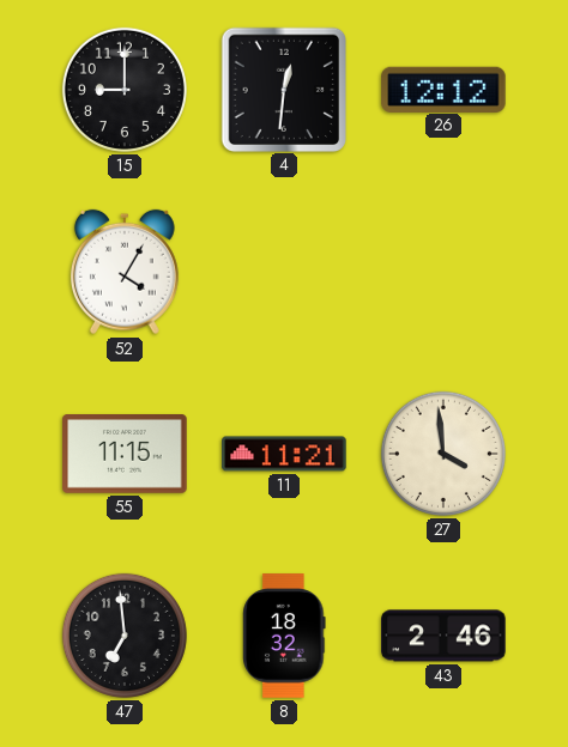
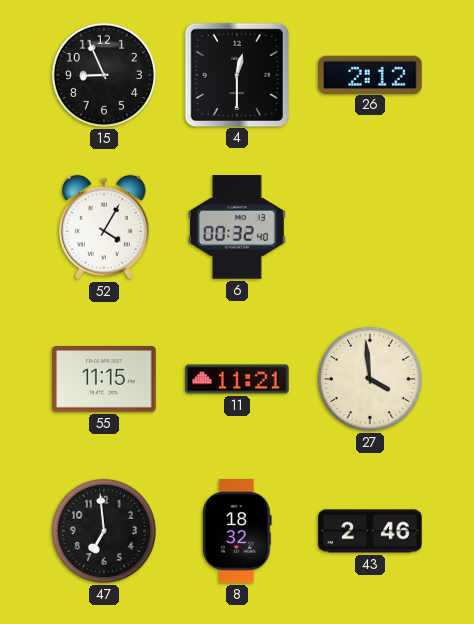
15: 9:00 -> 8:56 (104, 75)
4: 12:31 -> 12:30 (236, 74)
26: 12:12 -> 2:12 (370, 74)
6: none -> 00:32 (238, 227)
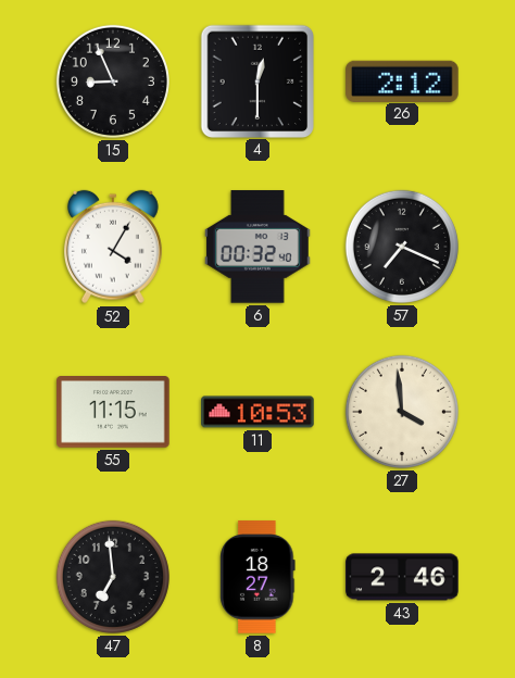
57: none -> 7:19 (402, 247)
11: 11:21 -> 10:53 (257, 412)
8: 18:32 -> 18:27 (257, 577)
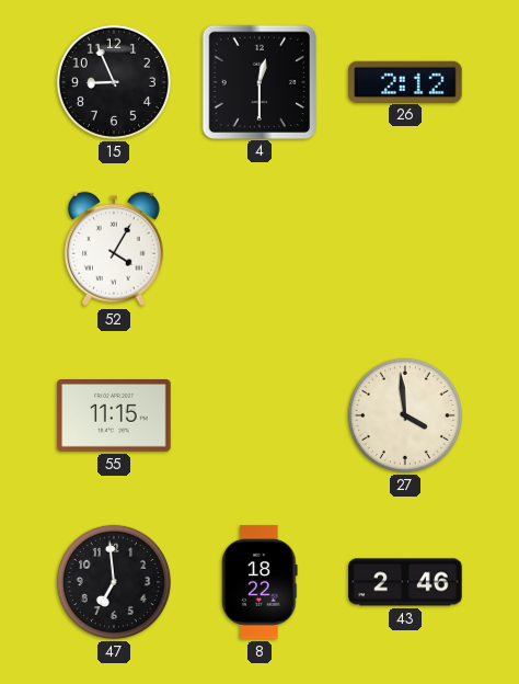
6: 00:32 -> none (259, 247)
57: 7:19 -> none (402, 247)
11: 10:53 -> none (257, 412)
8: 18:27 -> 18:22 (259, 582)
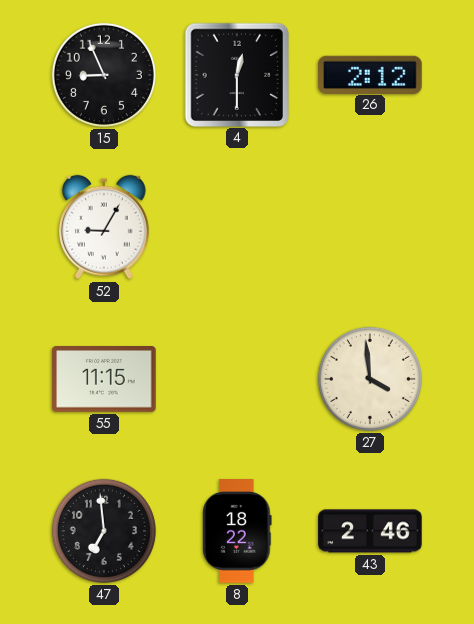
52: 4:05 -> 9:05 (104, 227)
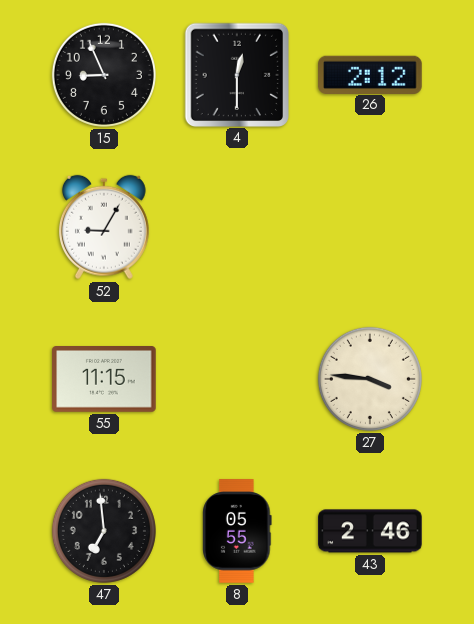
27: 3:59 -> 3:46 (370, 379)
8: 18:22 -> 05:55 (237, 531)
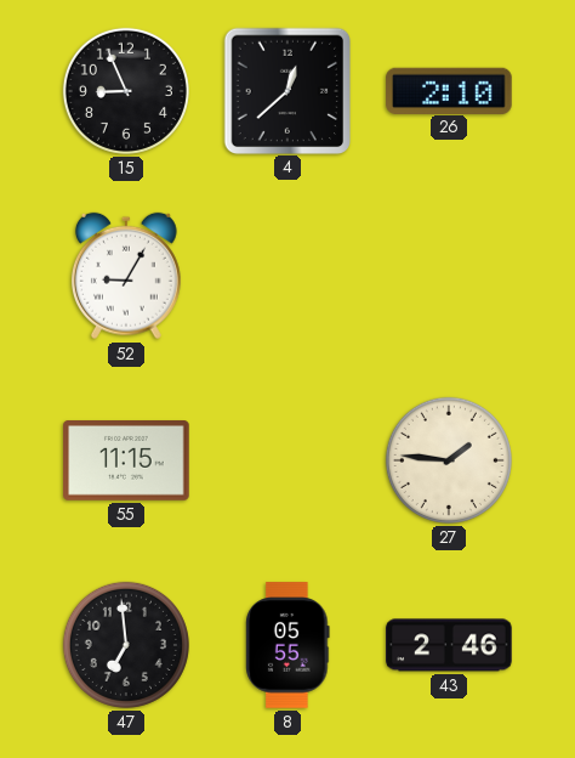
4: 12:30 -> 12:38 (286, 90)
26: 2:12 -> 2:10 (449, 90)
27: 3:46 -> 1:46 (449, 460)
